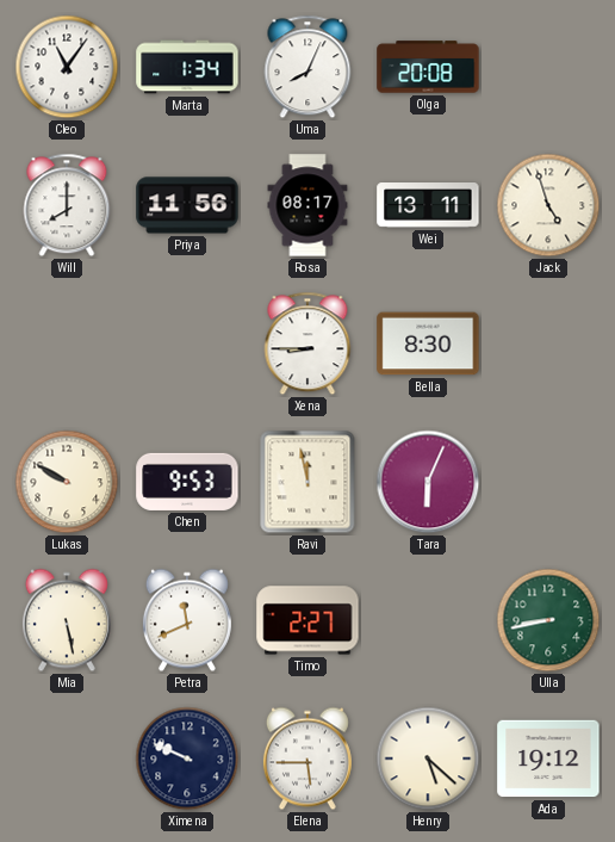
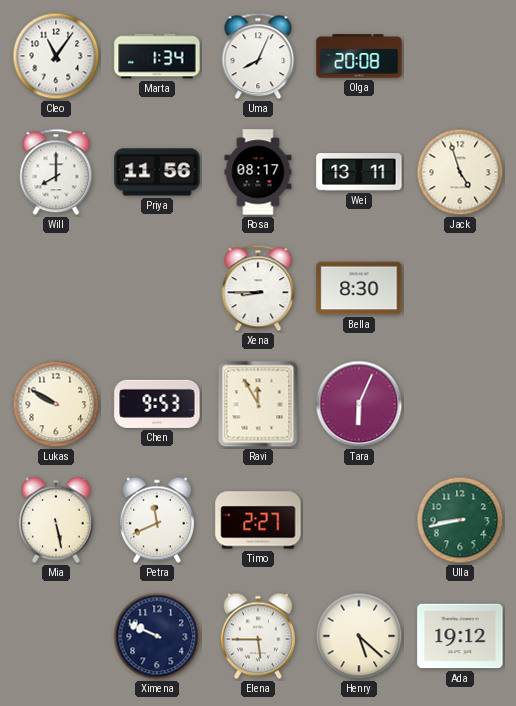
Ravi: 11:58 -> 11:55 (258, 404)
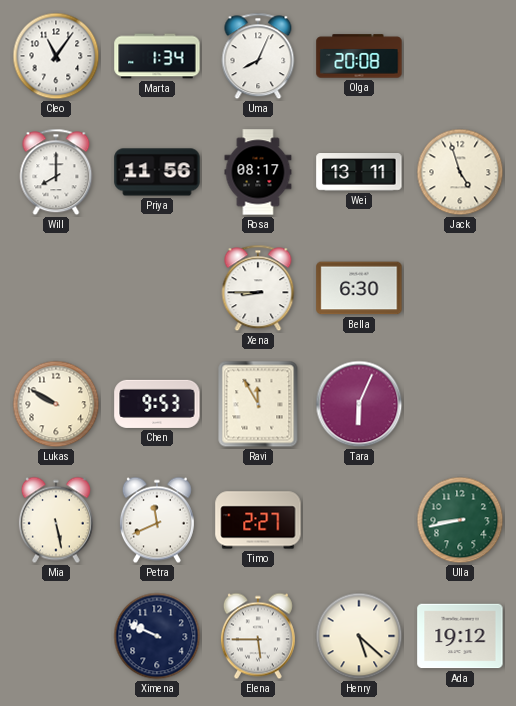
Bella: 8:30 -> 6:30 (359, 288)
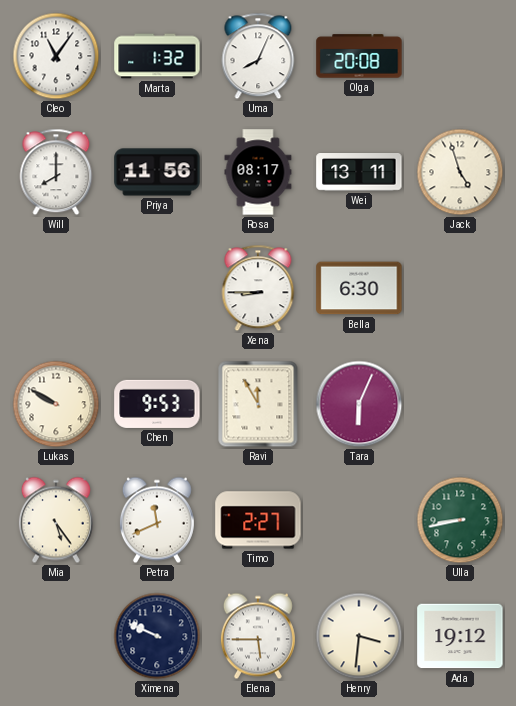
Marta: 1:34 -> 1:32 (157, 56)
Mia: 5:28 -> 5:24 (56, 520)
Henry: 5:22 -> 3:31 (359, 636)
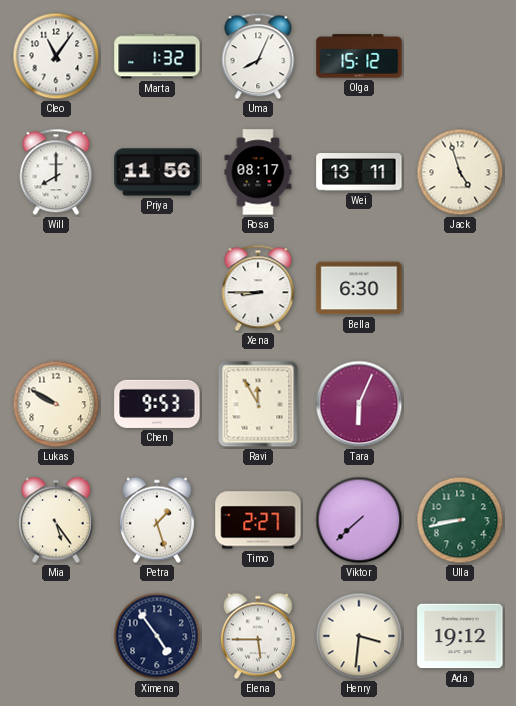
Olga: 20:08 -> 15:12 (359, 56)
Petra: 11:41 -> 1:27 (157, 520)
Viktor: none -> 7:38 (359, 520)
Ximena: 9:49 -> 4:54 (157, 636)
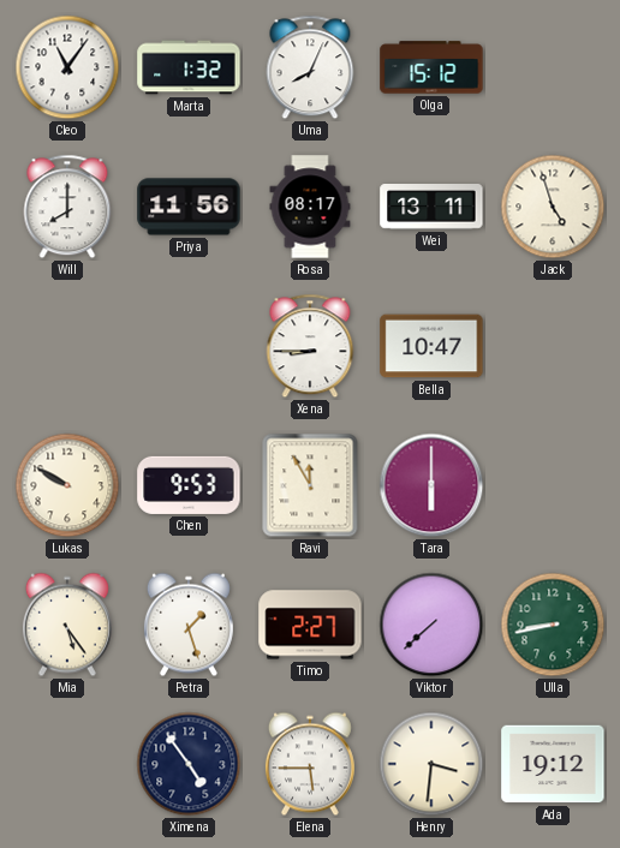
Bella: 6:30 -> 10:47 (431, 346)
Tara: 6:04 -> 6:00 (431, 485)
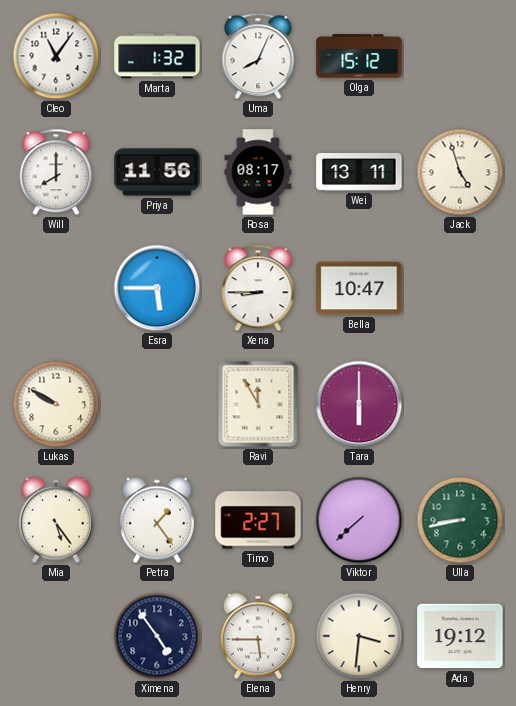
Esra: none -> 5:45 (157, 288)
Chen: 9:53 -> none (189, 485)
Petra: 1:27 -> 1:24 (157, 520)
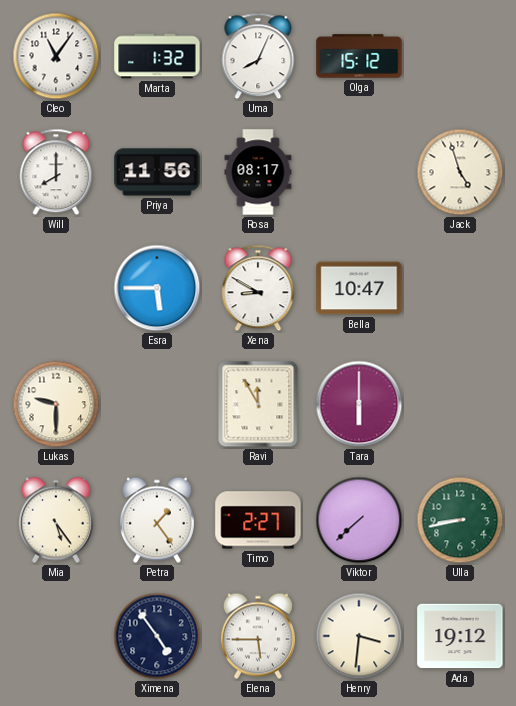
Wei: 13:11 -> none (359, 172)
Xena: 8:45 -> 8:50 (258, 288)
Lukas: 9:50 -> 9:30 (56, 404)
